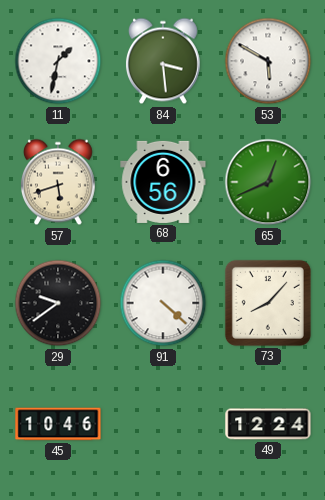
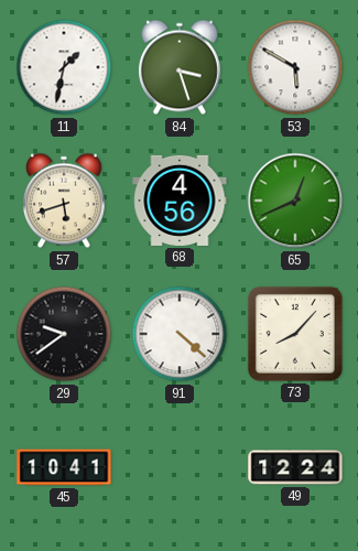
84: 3:29 -> 3:27 (180, 67)
68: 6:56 -> 4:56 (180, 201)
45: 10:46 -> 10:41 (64, 467)
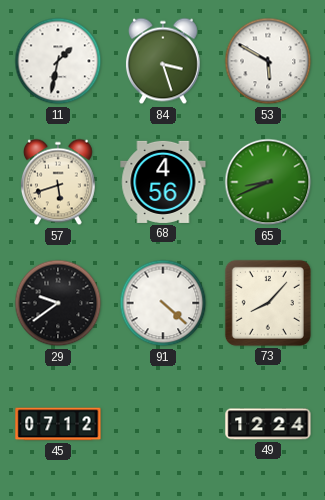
65: 12:41 -> 8:41 (268, 182)
45: 10:41 -> 07:12 (58, 424)
